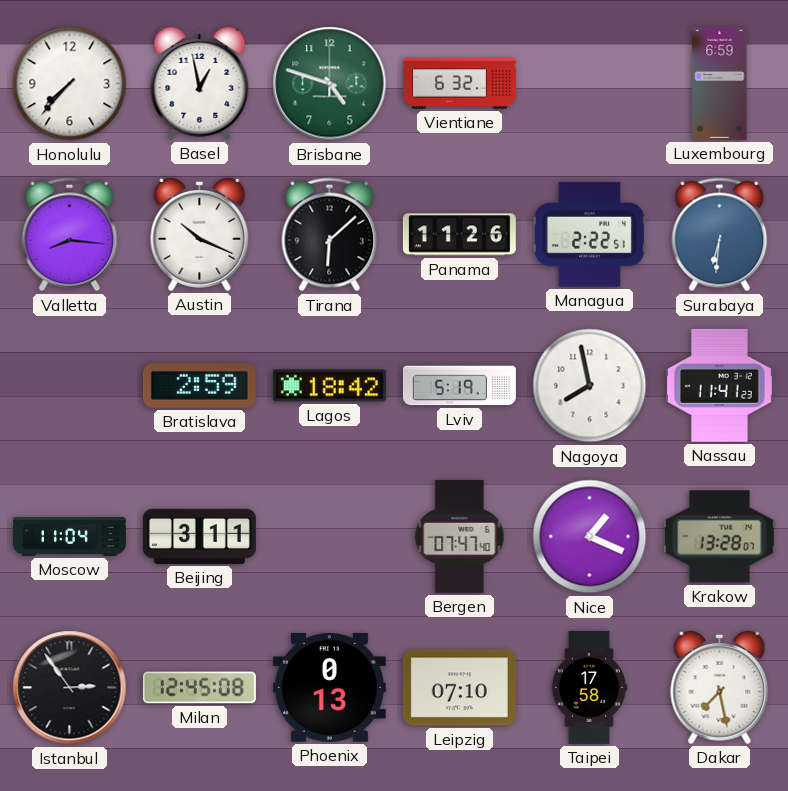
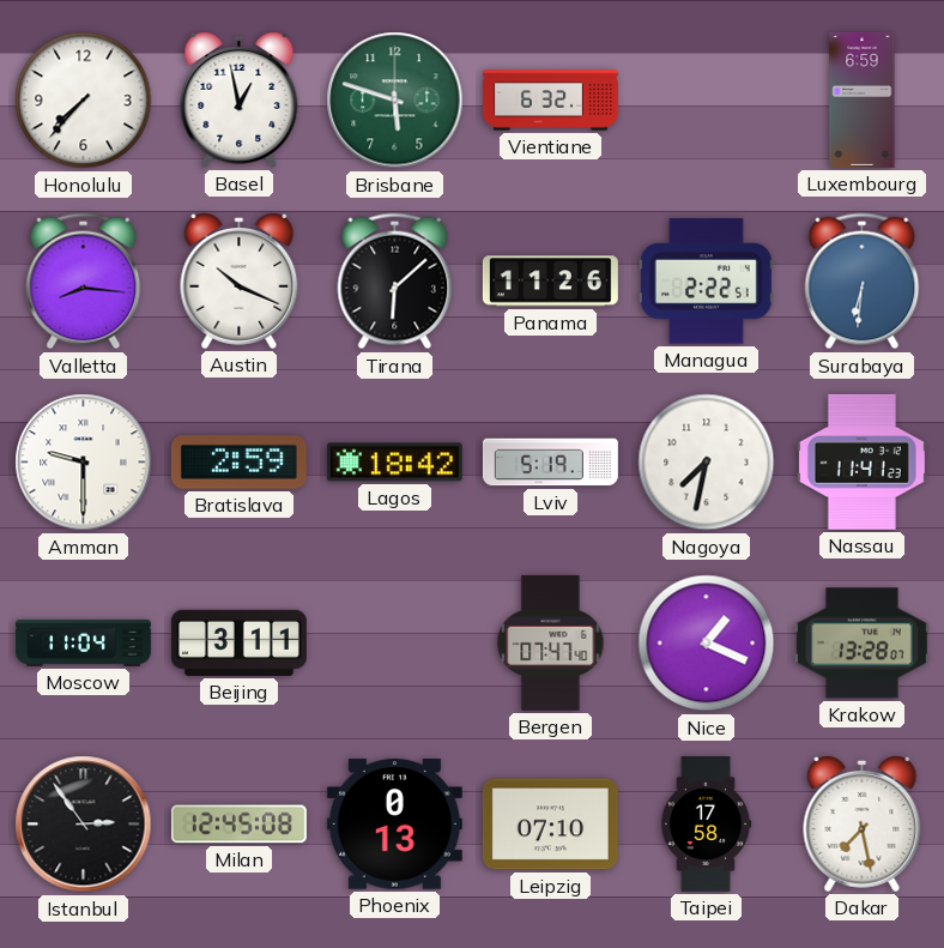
Brisbane: 4:48 -> 5:48 (395, 101)
Amman: none -> 9:30 (84, 463)
Nagoya: 7:58 -> 7:32 (707, 463)
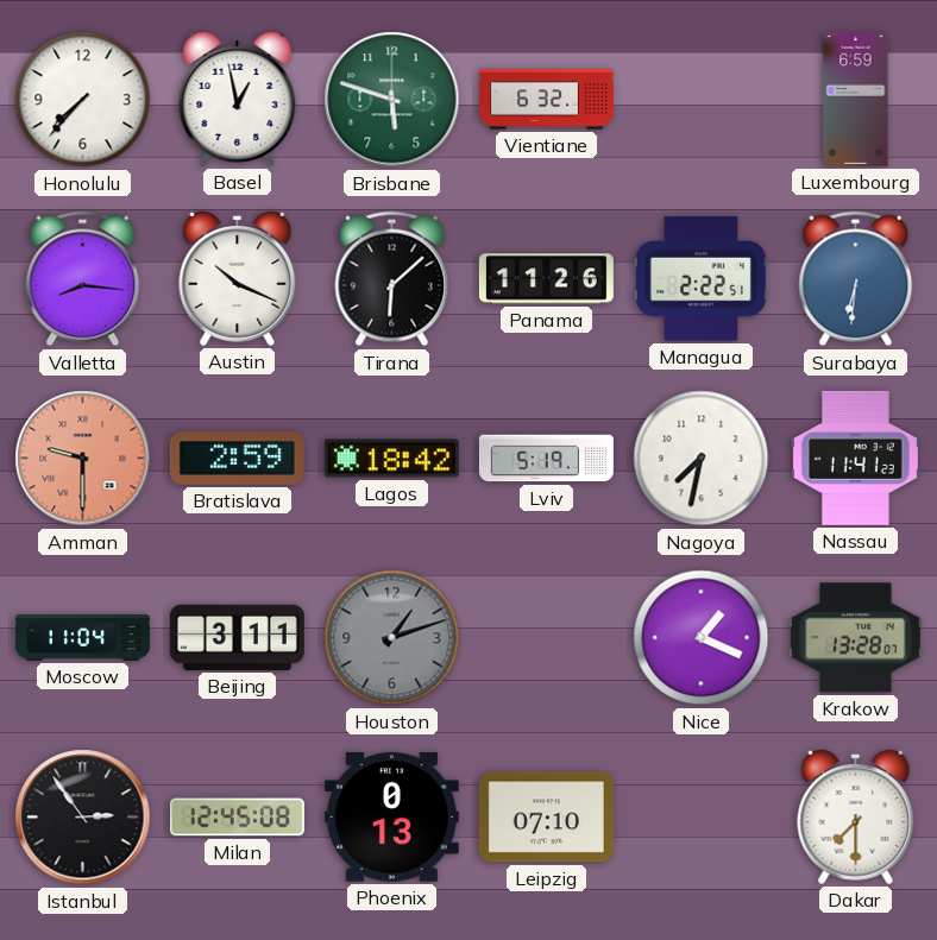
Amman dial: white -> salmon (83, 459)
Houston: none -> 1:12 (392, 638)
Bergen: 07:47 -> none (551, 642)
Taipei: 17:58 -> none (706, 823)
Dakar: 7:28 -> 7:30 (856, 816)
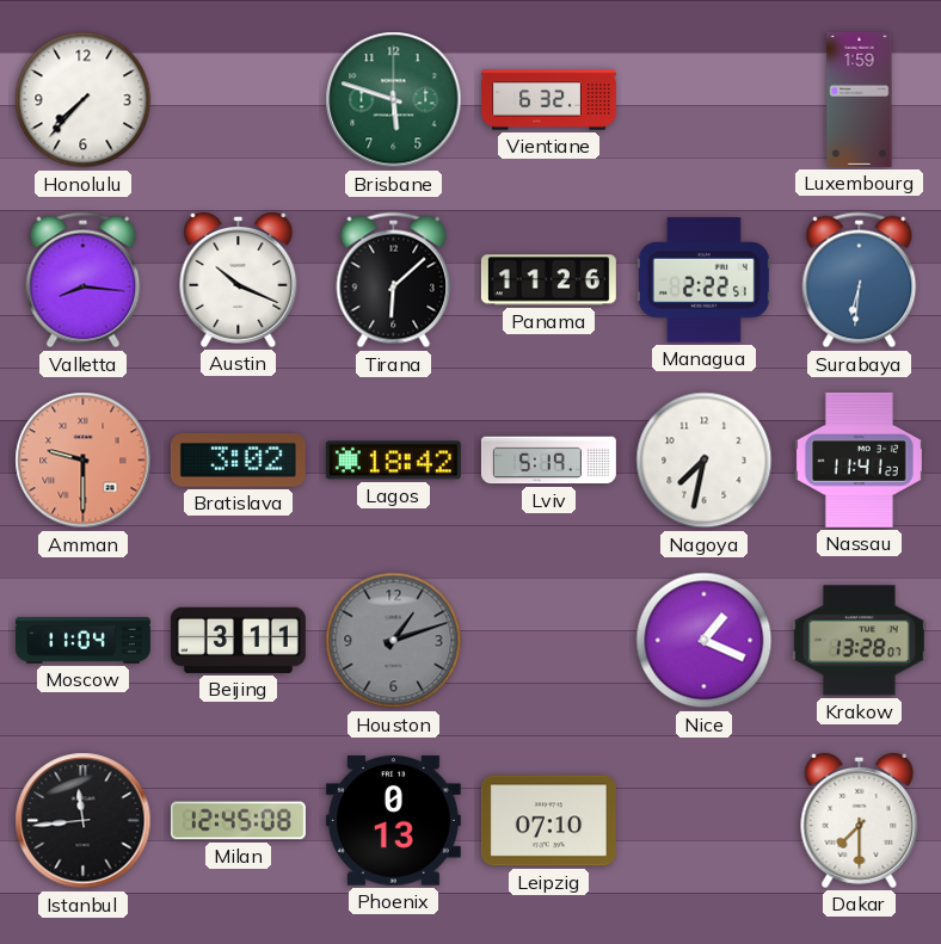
Basel: 12:58 -> none (238, 99)
Luxembourg: 6:59 -> 1:59 (860, 99)
Bratislava: 2:59 -> 3:02 (238, 461)
Istanbul: 2:54 -> 11:44 (84, 821)
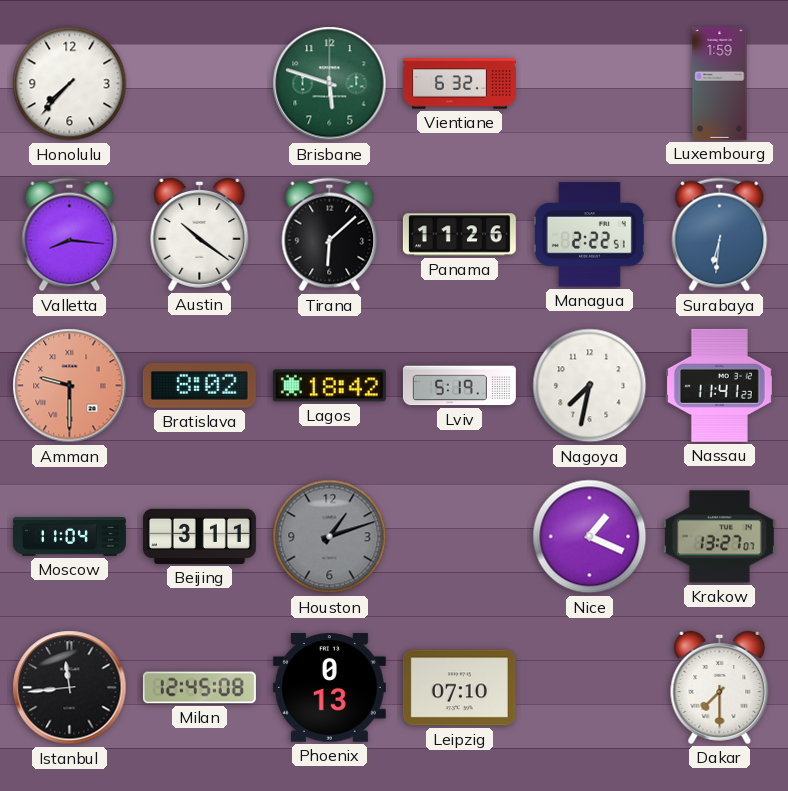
Austin: 10:19 -> 10:21 (200, 234)
Bratislava: 3:02 -> 8:02 (199, 386)
Krakow: 13:28 -> 13:27 (719, 537)
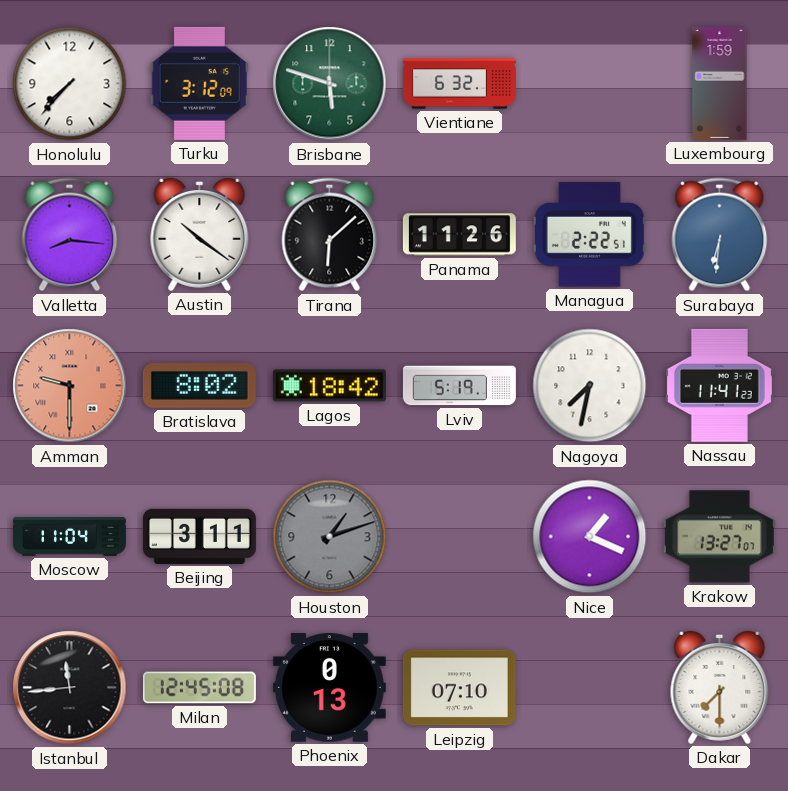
Turku: none -> 3:12 (199, 83)
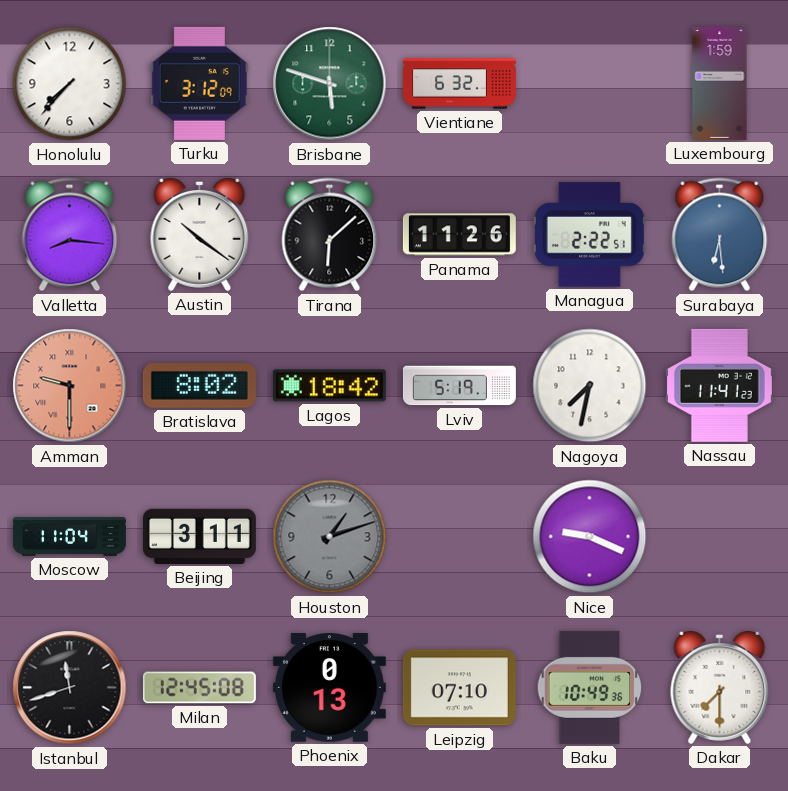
Surabaya: 6:31 -> 6:29 (720, 235)
Nice: 1:19 -> 9:19 (590, 537)
Krakow: 13:27 -> none (719, 537)
Istanbul: 11:44 -> 11:42 (70, 688)
Baku: none -> 10:49 (590, 687)
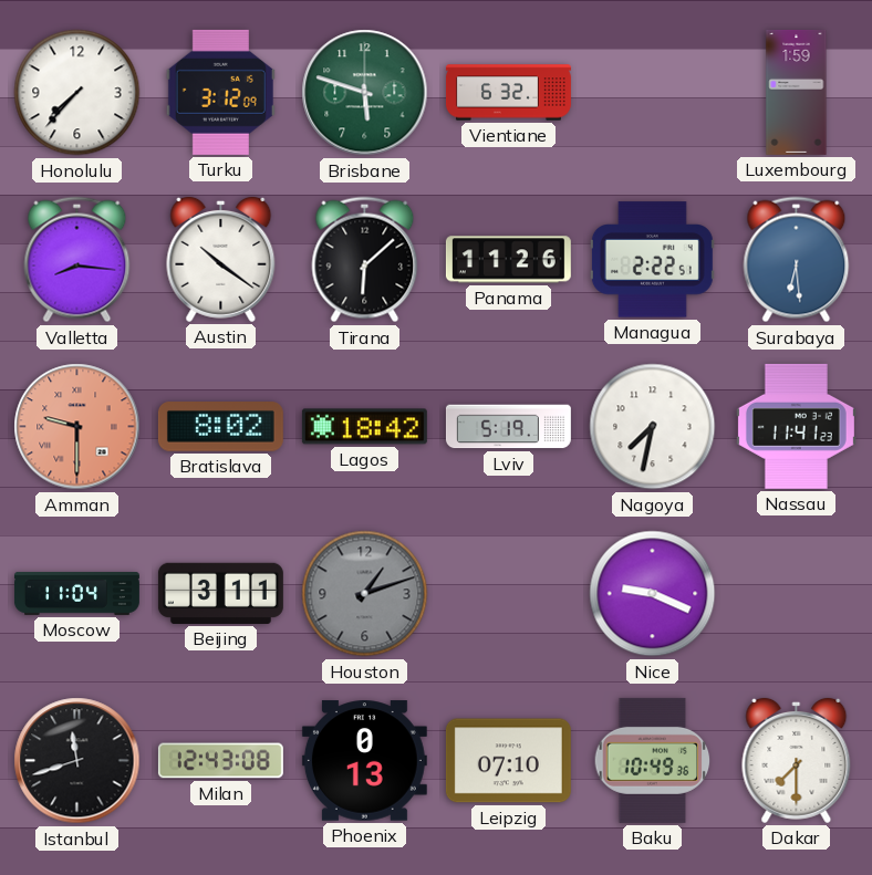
Milan: 12:45 -> 12:43 (220, 761)
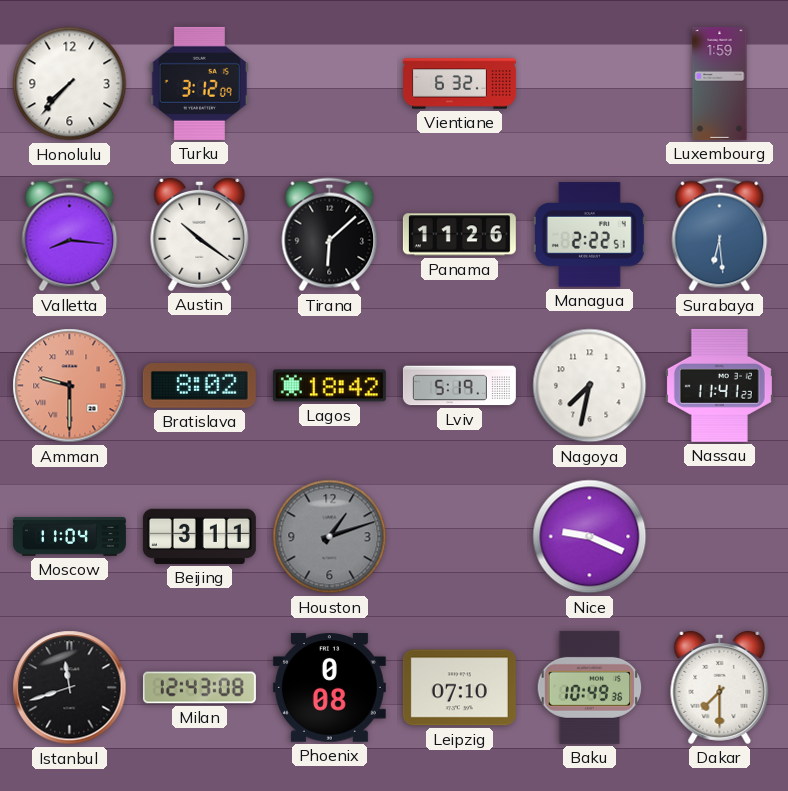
Brisbane: 5:48 -> none (365, 93)
Phoenix: 0:13 -> 0:08 (329, 688)
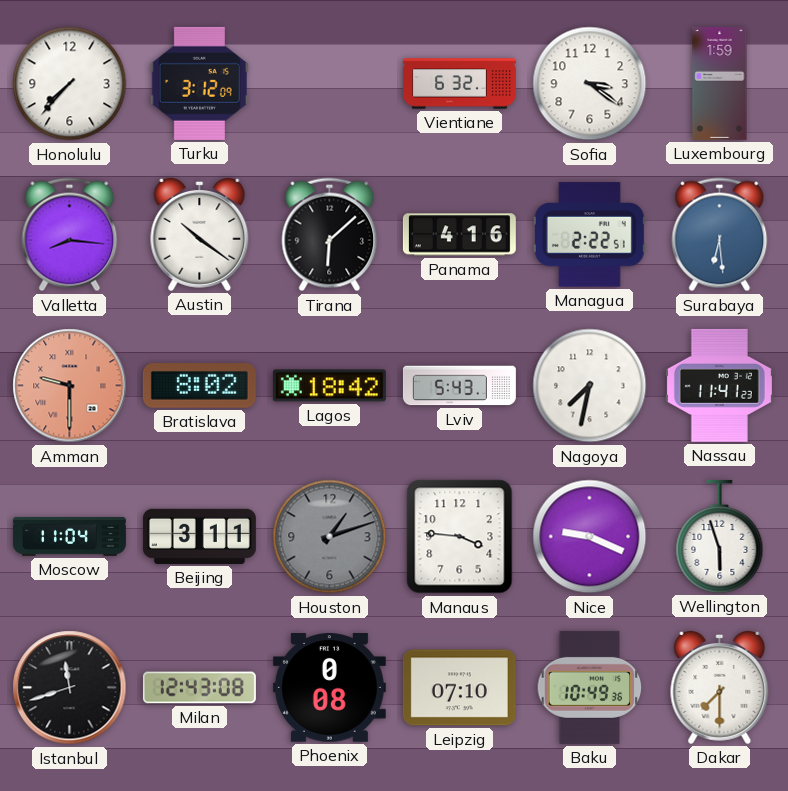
Sofia: none -> 3:21 (590, 84)
Panama: 11:26 -> 4:16 (459, 235)
Lviv: 5:19 -> 5:43 (459, 386)
Manaus: none -> 3:46 (460, 537)
Wellington: none -> 5:57 (720, 536)
